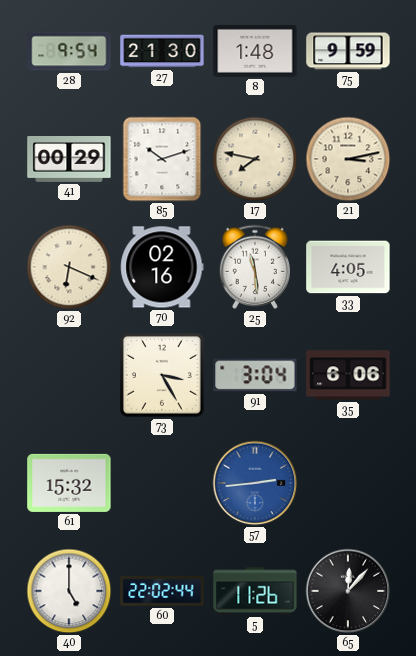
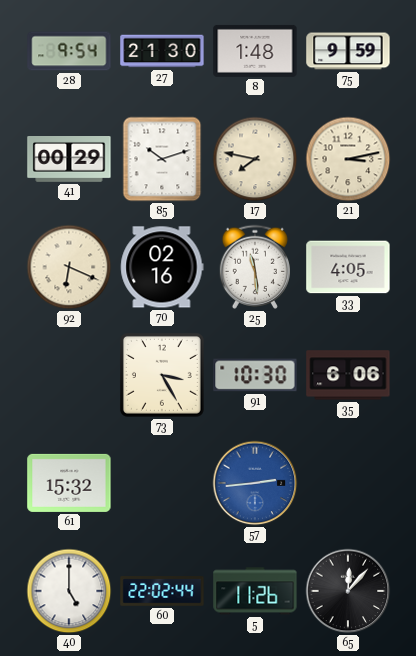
91: 3:04 -> 10:30 (255, 375)
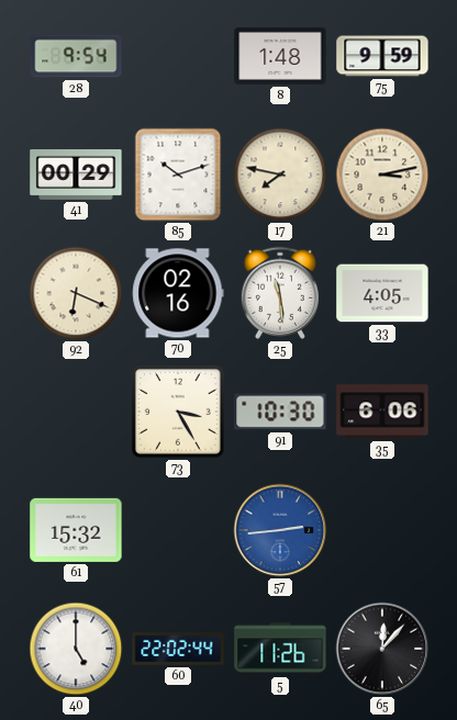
27: 21:30 -> none (162, 51)
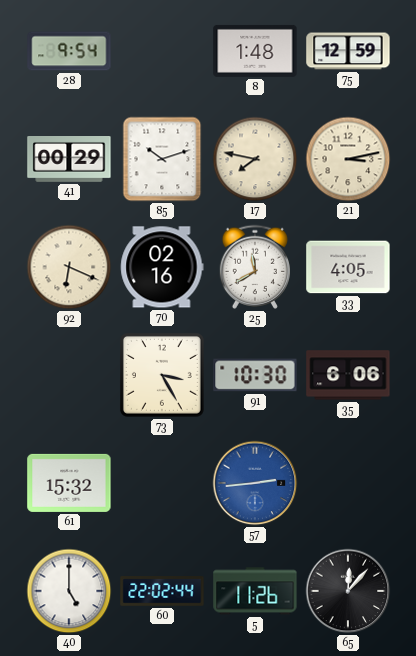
75: 9:59 -> 12:59 (348, 51)
25: 11:29 -> 11:40 (255, 267)
